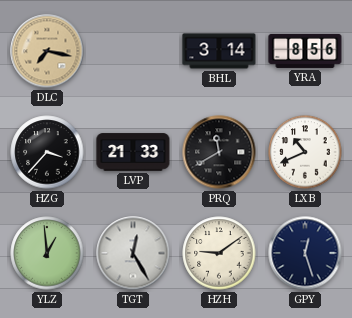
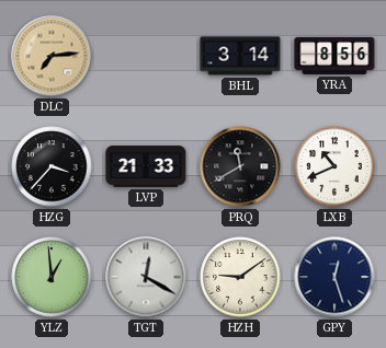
DLC: 7:17 -> 7:14 (52, 56)
TGT: 12:25 -> 12:20 (146, 277)
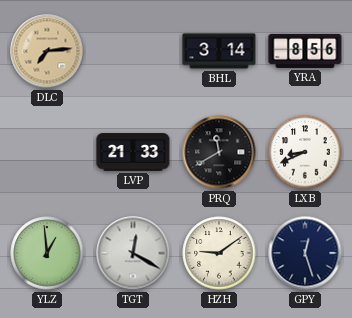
HZG: 3:37 -> none (52, 166)
LXB: 10:41 -> 8:41 (305, 152)
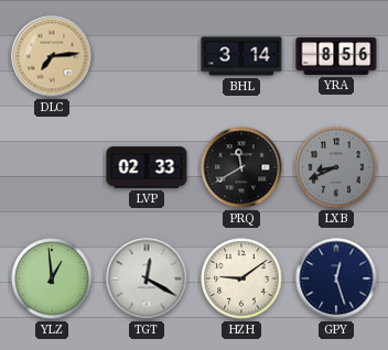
LVP: 21:33 -> 02:33 (147, 167)
LXB dial: white -> grey (336, 167)
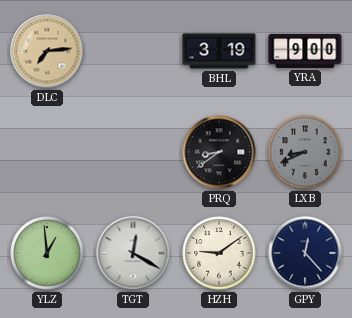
BHL: 3:14 -> 3:19 (219, 51)
YRA: 8:56 -> 9:00 (305, 51)
LVP: 02:33 -> none (147, 167)
PRQ: 11:40 -> 8:39 (219, 152)
GPY: 12:27 -> 12:23 (305, 253)
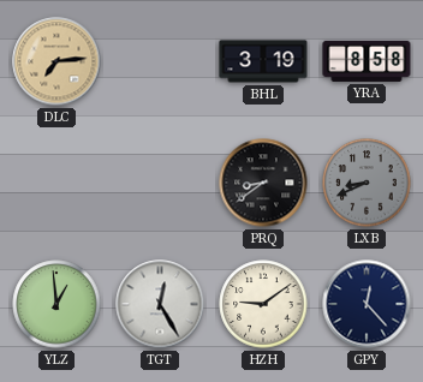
YRA: 9:00 -> 8:58 (367, 61)
TGT: 12:20 -> 12:25 (160, 304)
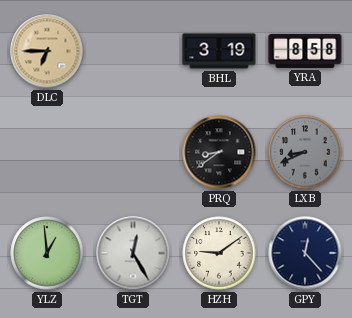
DLC: 7:14 -> 6:45 (47, 51)
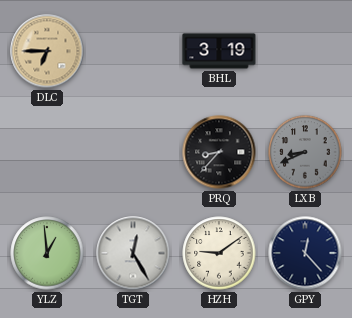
YRA: 8:58 -> none (305, 51)
PRQ: 8:39 -> 8:37 (219, 152)
